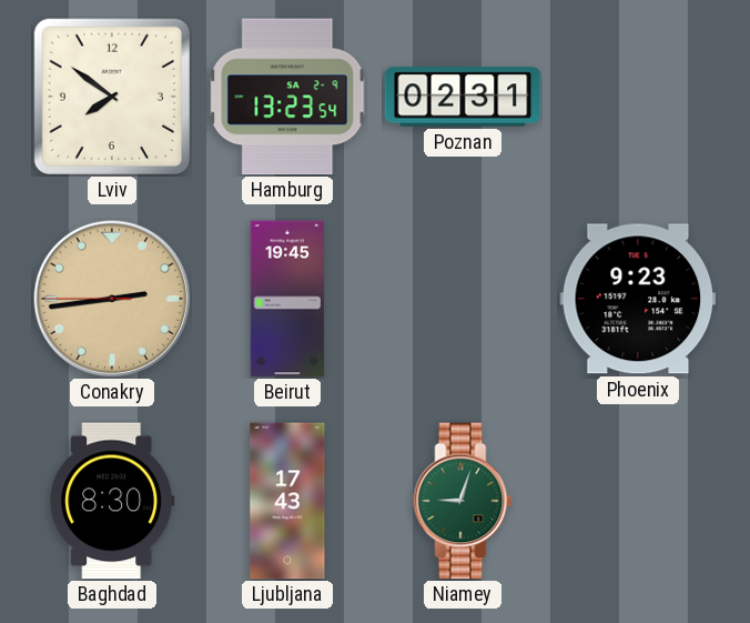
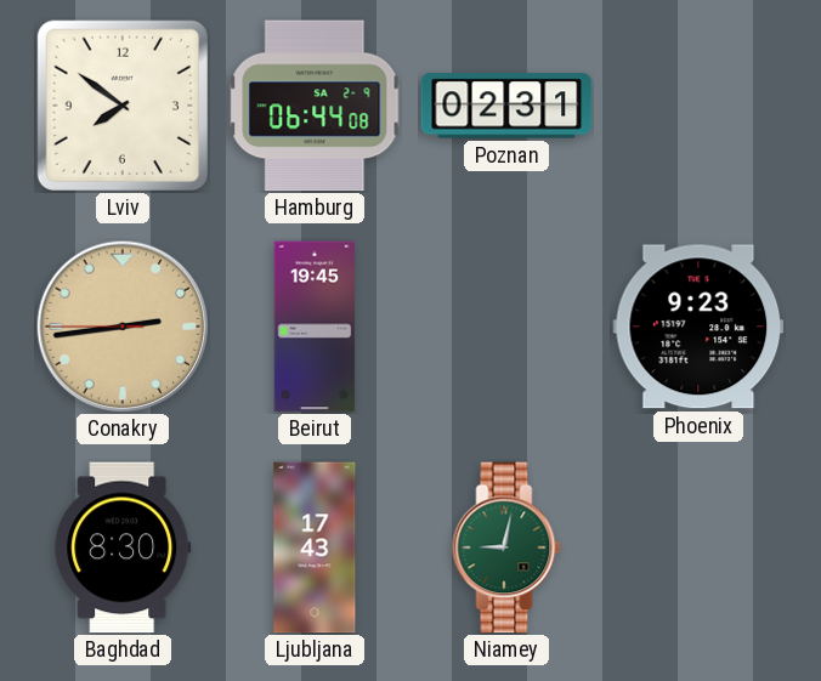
Hamburg: 13:23 -> 06:44 (315, 106)
Niamey: 9:03 -> 9:02 (506, 547)
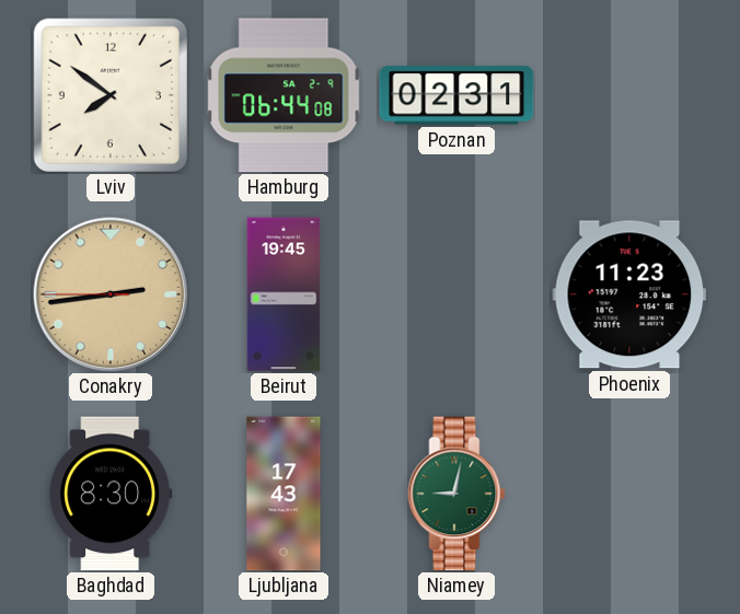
Phoenix: 9:23 -> 11:23 (629, 294)
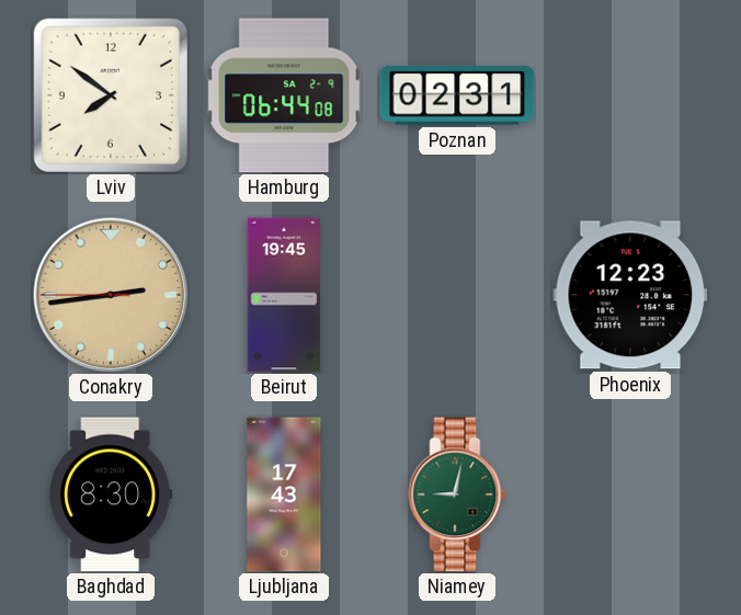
Phoenix: 11:23 -> 12:23 (630, 295)
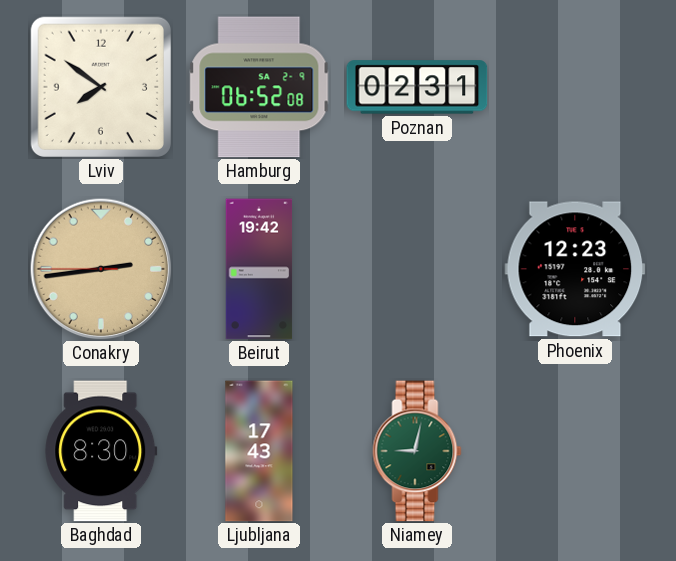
Hamburg: 06:44 -> 06:52 (259, 87)
Beirut: 19:45 -> 19:42 (259, 269)
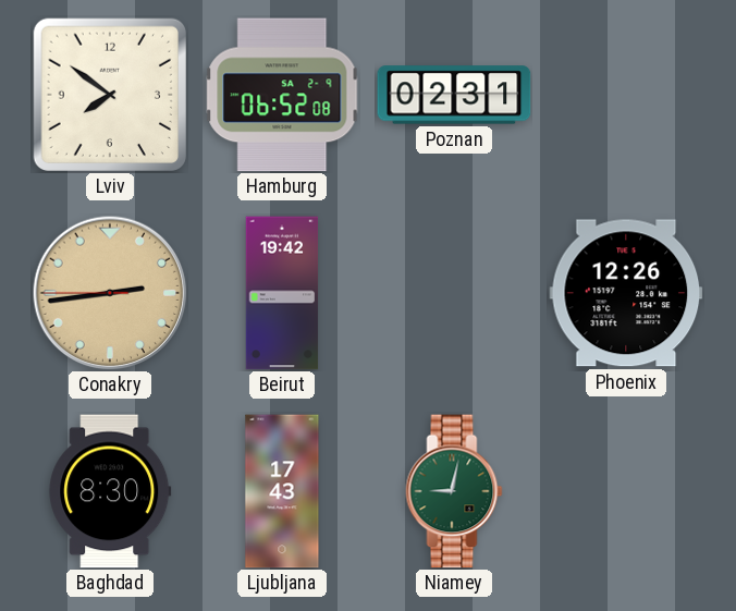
Phoenix: 12:23 -> 12:26 (626, 293)
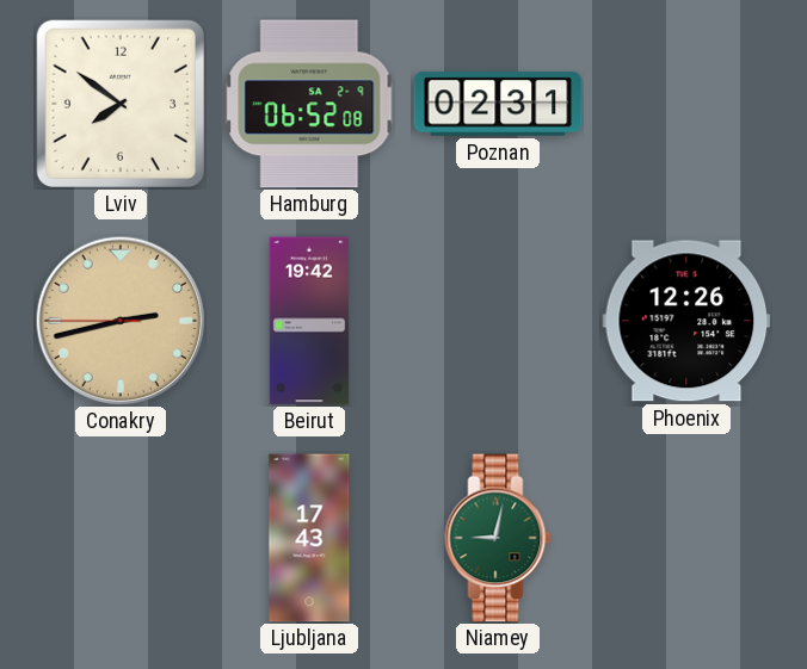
Conakry: 2:43 -> 2:42 (121, 321)
Baghdad: 8:30 -> none (110, 491)
